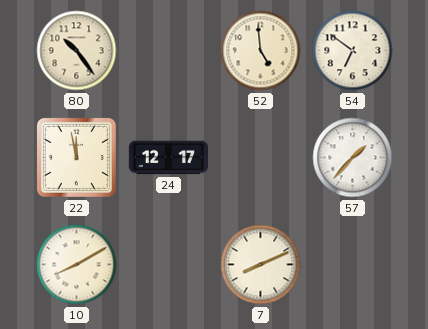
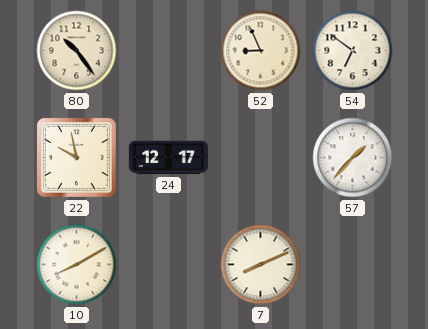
52: 4:59 -> 8:56 (261, 51)
22: 11:58 -> 9:58 (76, 157)
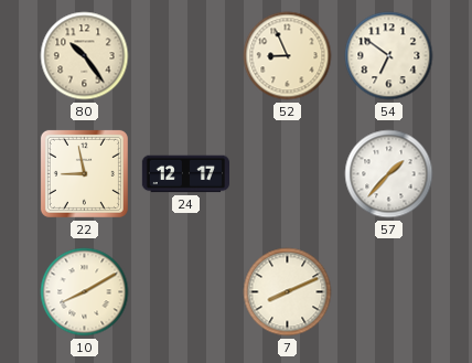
22: 9:58 -> 8:58 (84, 173)
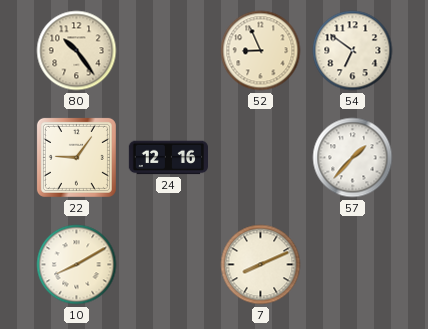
22: 8:58 -> 9:06 (76, 157)
24: 12:17 -> 12:16 (168, 158)
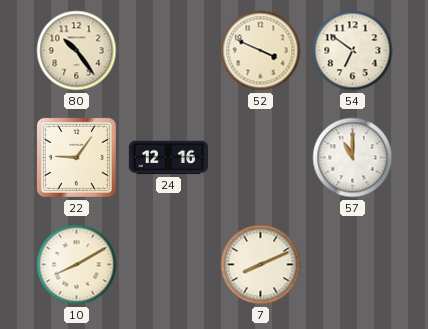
52: 8:56 -> 3:49 (261, 51)
57: 1:37 -> 11:00 (353, 158)
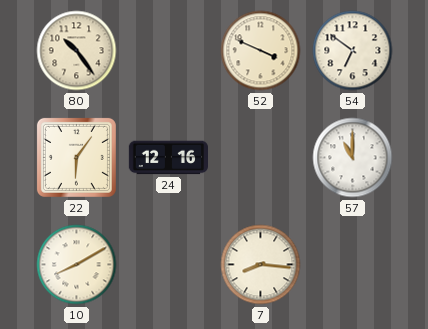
22: 9:06 -> 6:06 (76, 157)
7: 8:11 -> 8:16 (261, 265)
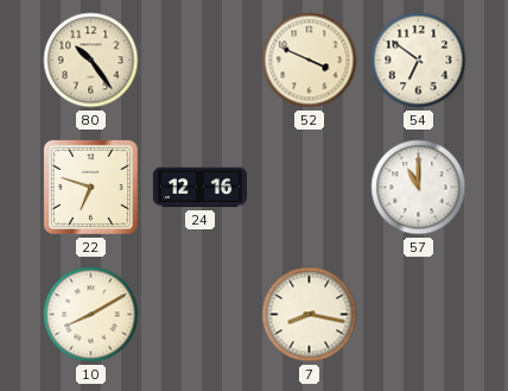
22: 6:06 -> 6:48 (90, 187)
7: 8:16 -> 8:17 (310, 315)
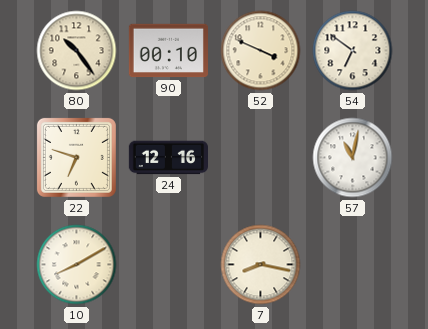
90: none -> 00:10 (168, 51)
57: 11:00 -> 11:02 (353, 158)
